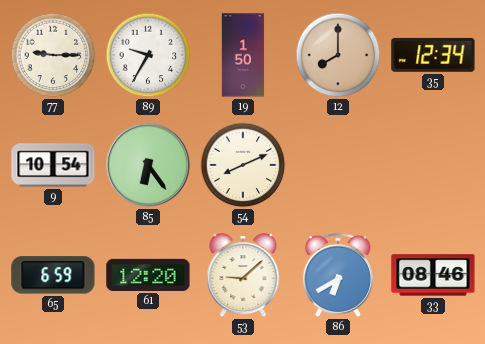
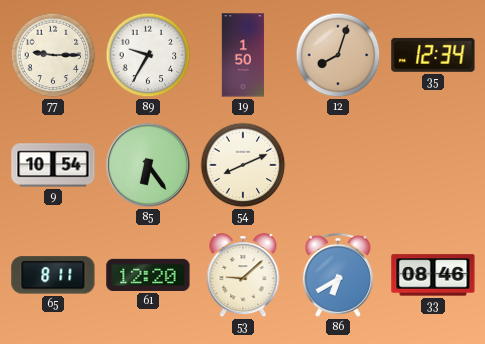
12: 8:00 -> 8:03 (338, 55)
65: 6:59 -> 8:11 (53, 275)
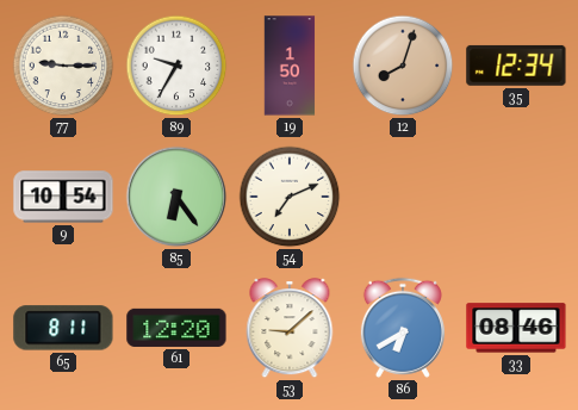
54: 8:11 -> 7:11 (290, 197)
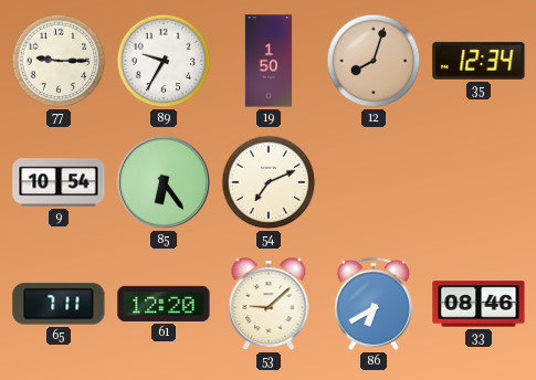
65: 8:11 -> 7:11 (59, 304)
